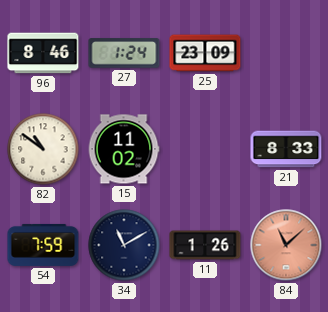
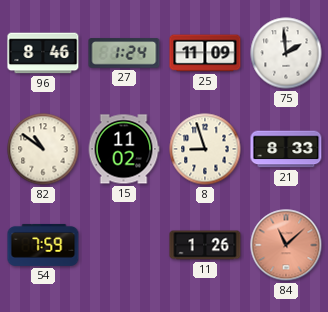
25: 23:09 -> 11:09 (205, 53)
75: none -> 1:59 (286, 53)
8: none -> 8:57 (205, 149)
34: 11:10 -> none (124, 245)
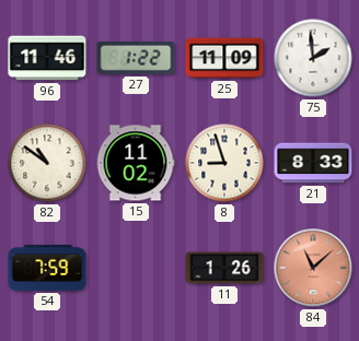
96: 8:46 -> 11:46 (47, 58)
27: 1:24 -> 1:22 (136, 58)
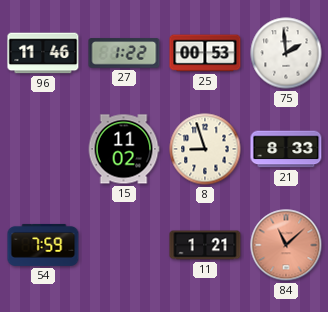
25: 11:09 -> 00:53 (205, 53)
82: 10:51 -> none (47, 163)
11: 1:26 -> 1:21 (205, 245)
